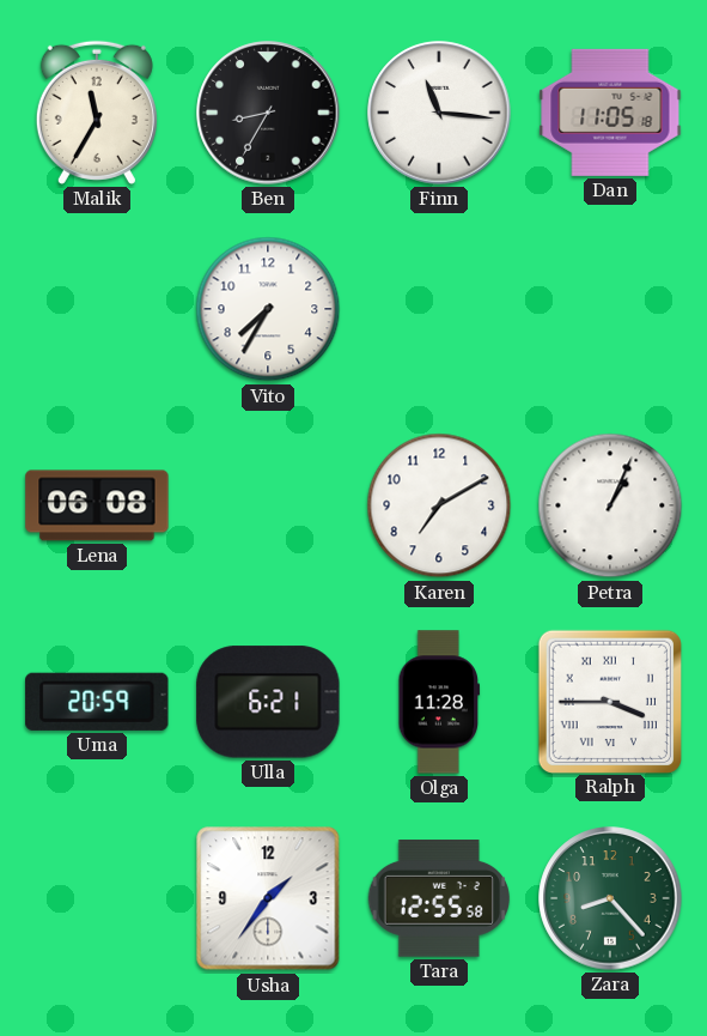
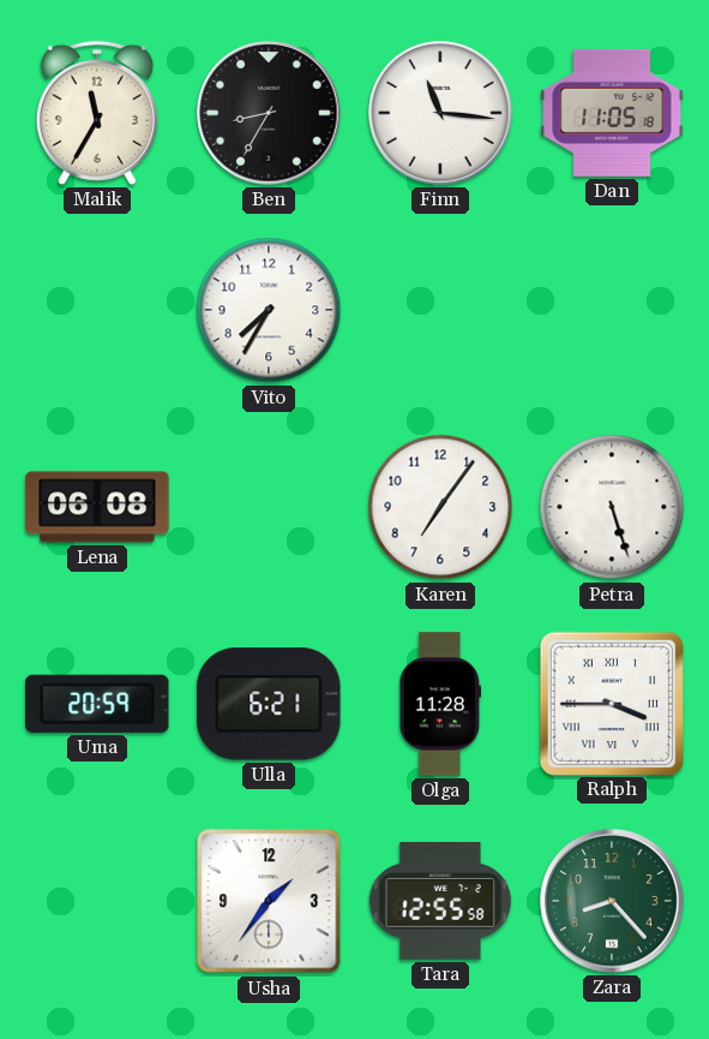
Karen: 7:10 -> 7:06 (440, 507)
Petra: 1:04 -> 5:27 (612, 507)
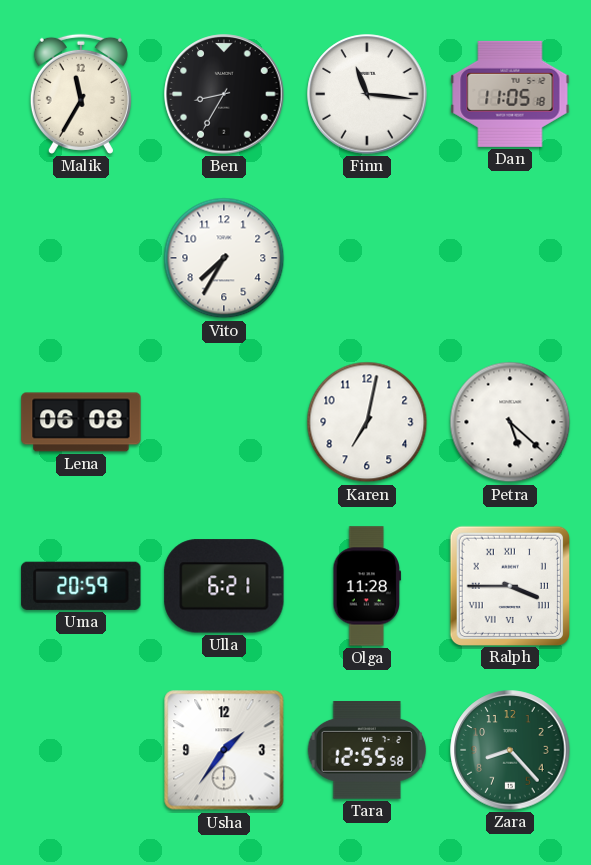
Karen: 7:06 -> 7:02 (367, 422)
Petra: 5:27 -> 5:22 (510, 422)
